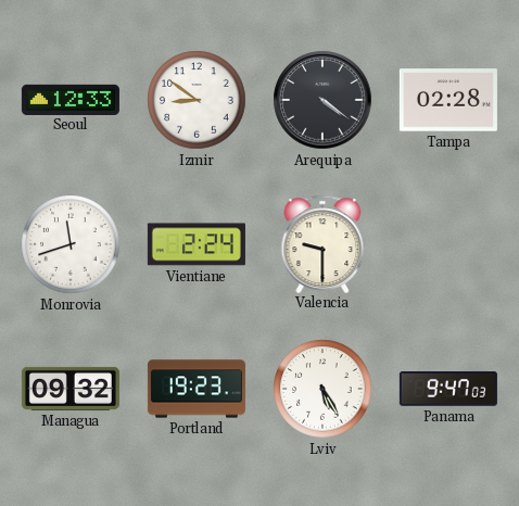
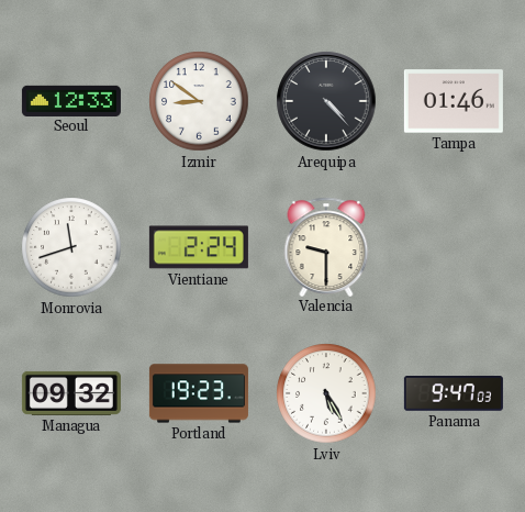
Arequipa: 4:21 -> 4:23 (326, 101)
Tampa: 02:28 -> 01:46 (454, 101)
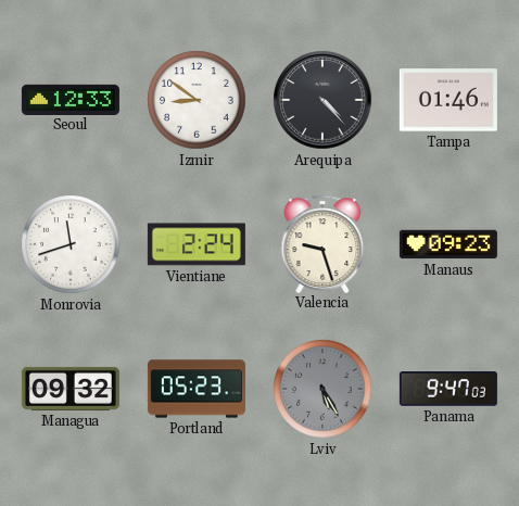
Valencia: 9:30 -> 9:27 (322, 243)
Manaus: none -> 09:23 (448, 244)
Portland: 19:23 -> 05:23 (197, 389)
Lviv dial: white -> grey (322, 389)
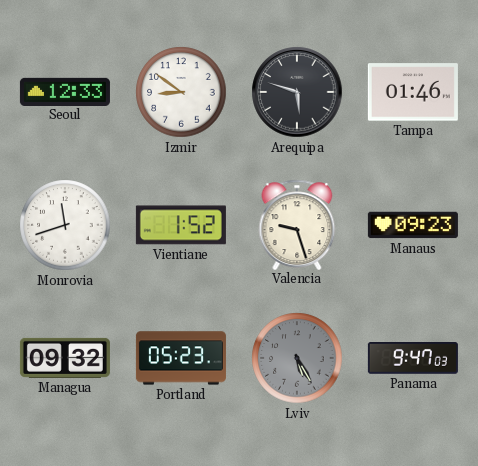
Arequipa: 4:23 -> 5:48 (297, 92)
Vientiane: 2:24 -> 1:52 (181, 225)
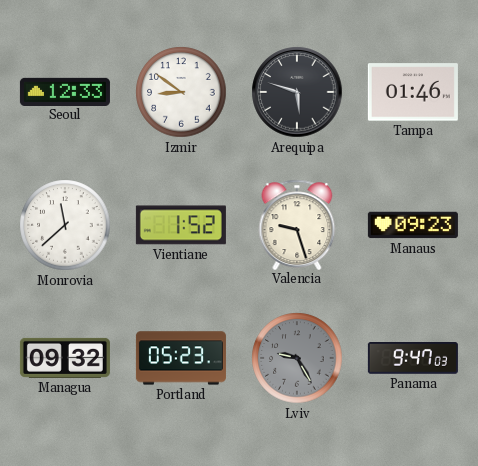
Monrovia: 11:42 -> 11:38 (65, 225)
Lviv: 5:25 -> 9:25 (297, 358)
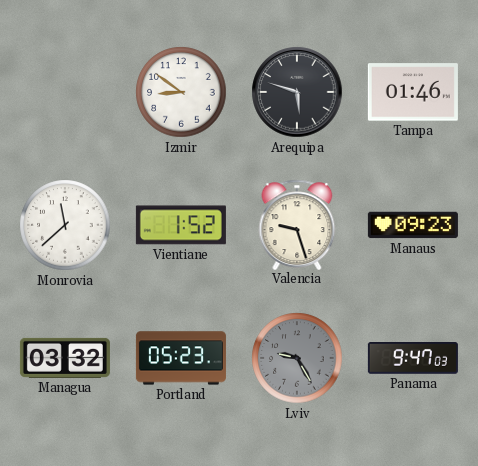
Seoul: 12:33 -> none (65, 91)
Managua: 09:32 -> 03:32 (65, 358)
